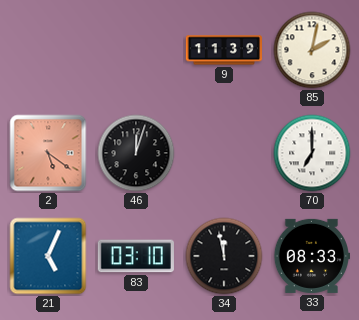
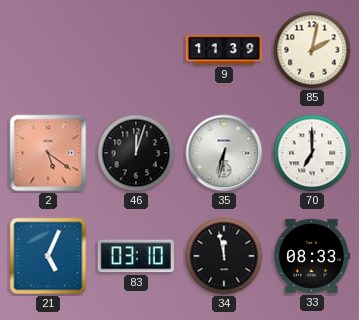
35: none -> 6:32 (224, 153)
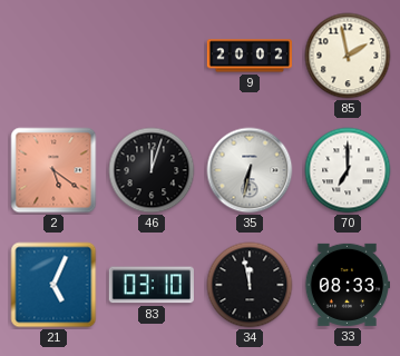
9: 11:39 -> 20:02 (248, 56)
85: 2:02 -> 1:58 (348, 56)
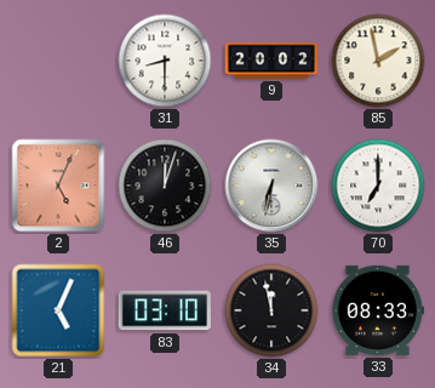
31: none -> 8:30 (165, 61)
2: 5:21 -> 5:04 (58, 186)
